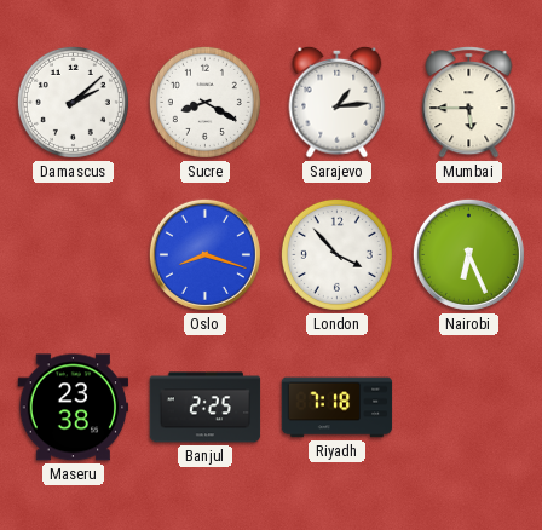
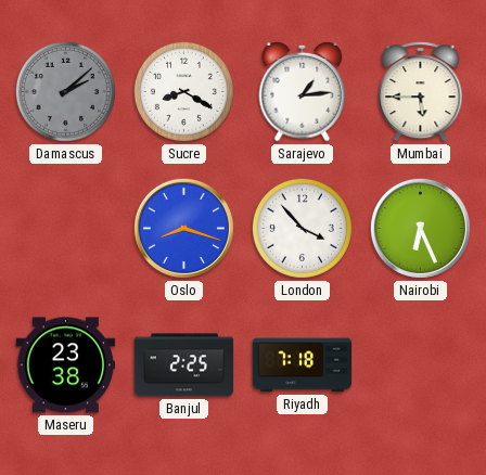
Damascus dial: white -> grey (65, 91)
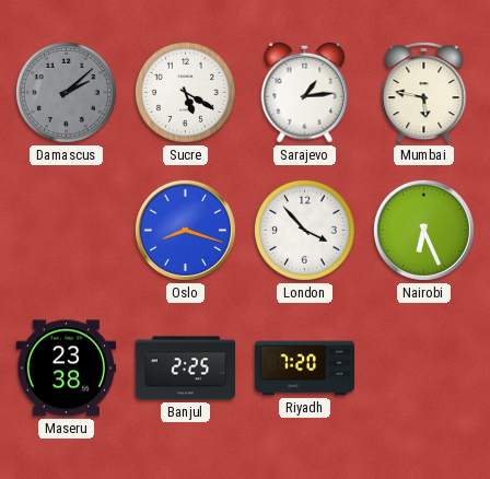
Sucre: 8:20 -> 5:20 (185, 92)
Mumbai: 5:45 -> 5:47 (424, 93)
Riyadh: 7:18 -> 7:20 (305, 369)
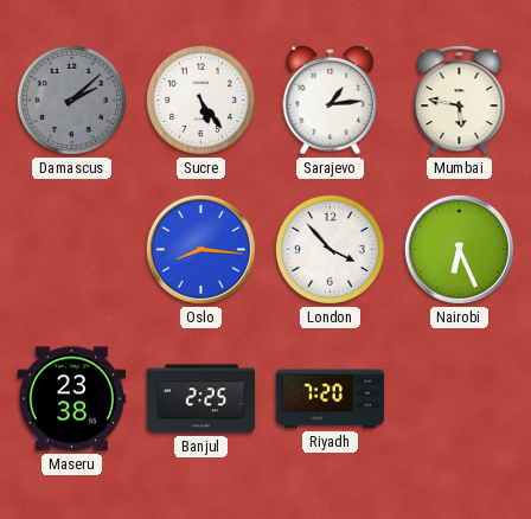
Sucre: 5:20 -> 5:24 (200, 100)
Oslo: 8:18 -> 8:16 (200, 249)
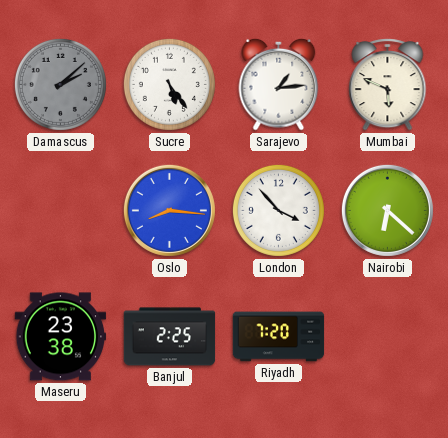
Mumbai: 5:47 -> 5:49 (388, 85)
Nairobi: 6:26 -> 6:22 (387, 210)
